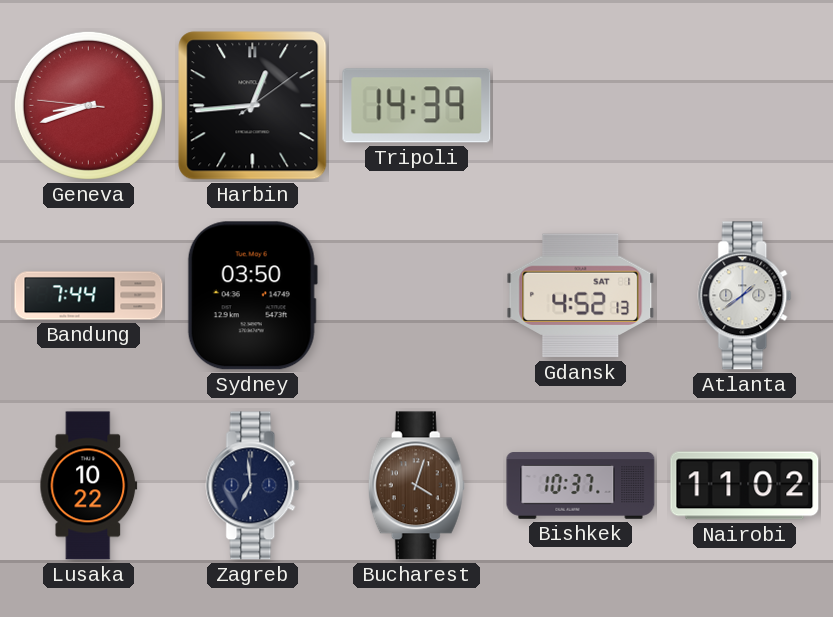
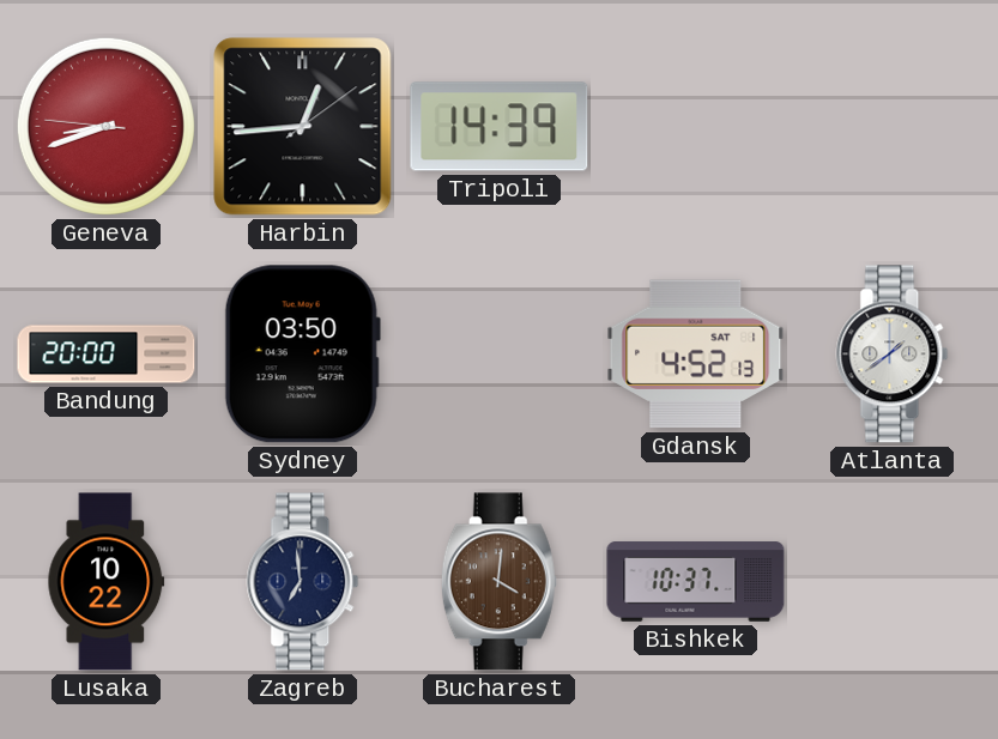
Bandung: 7:44 -> 20:00 (107, 355)
Bucharest: 4:03 -> 4:01 (498, 582)
Nairobi: 11:02 -> none (745, 486)
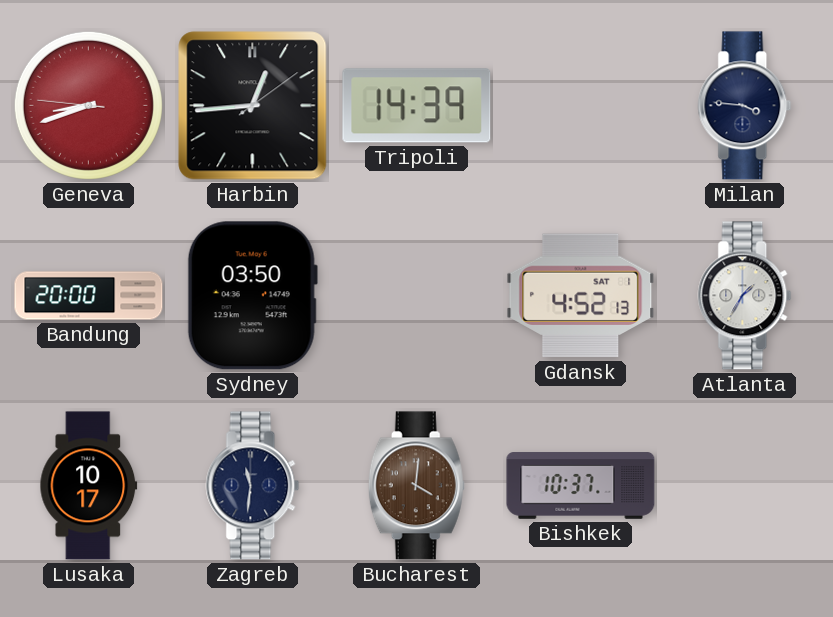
Milan: none -> 3:46 (745, 106)
Atlanta: 1:39 -> 1:35 (745, 296)
Lusaka: 10:22 -> 10:17 (89, 486)
Zagreb: 6:59 -> 11:31 (253, 486)
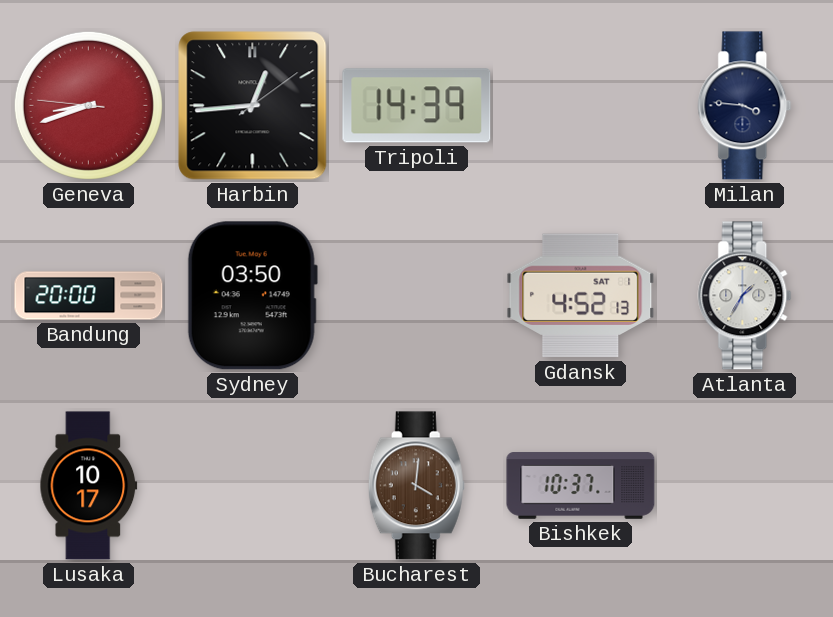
Zagreb: 11:31 -> none (253, 486)
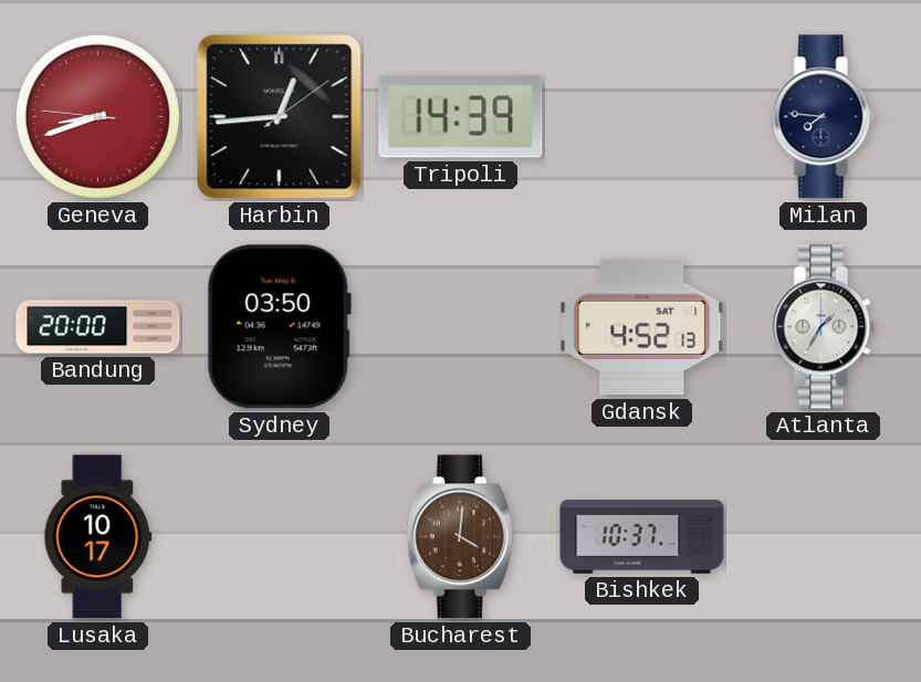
Milan: 3:46 -> 7:46 (824, 117)
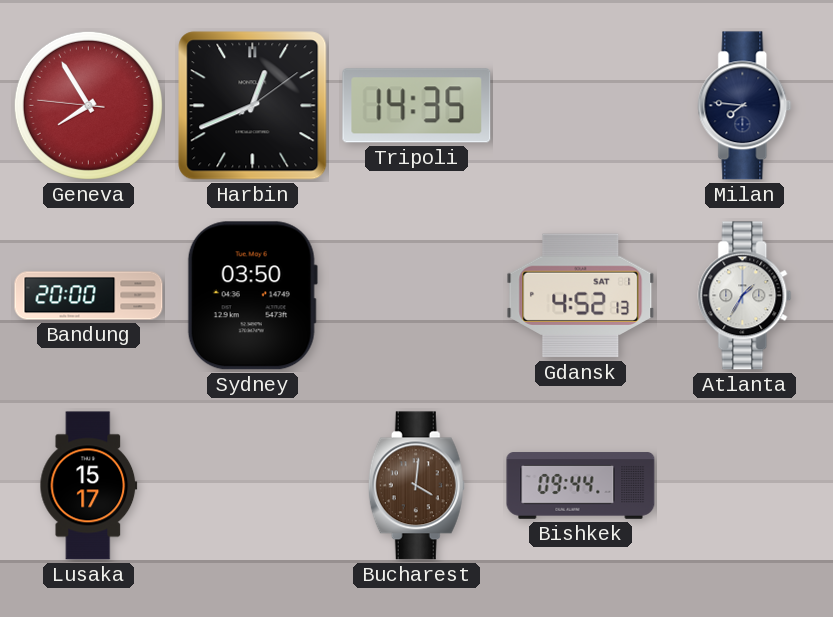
Geneva: 8:41 -> 7:54 (88, 105)
Harbin: 12:44 -> 12:41 (253, 106)
Tripoli: 14:39 -> 14:35 (417, 106)
Lusaka: 10:17 -> 15:17 (89, 486)
Bishkek: 10:37 -> 09:44 (581, 486)
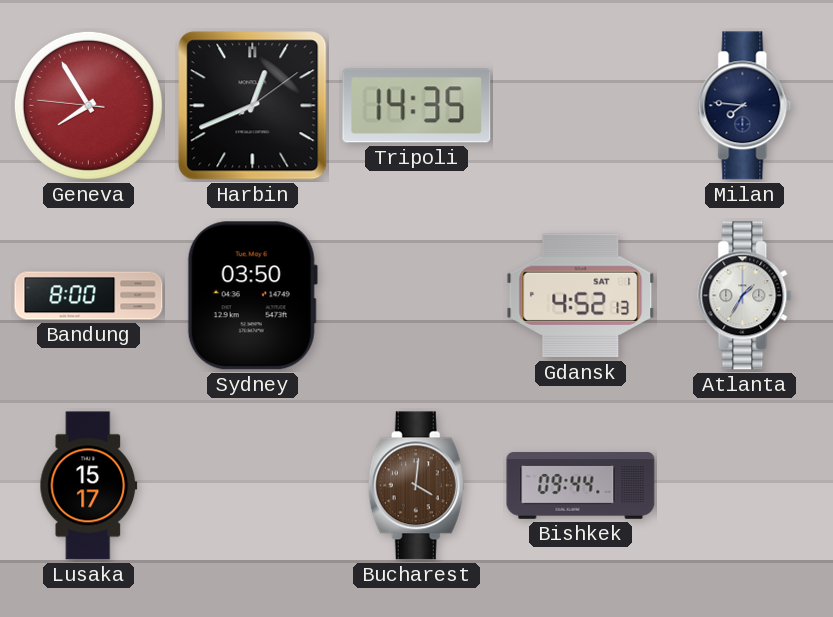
Bandung: 20:00 -> 8:00 (89, 296)
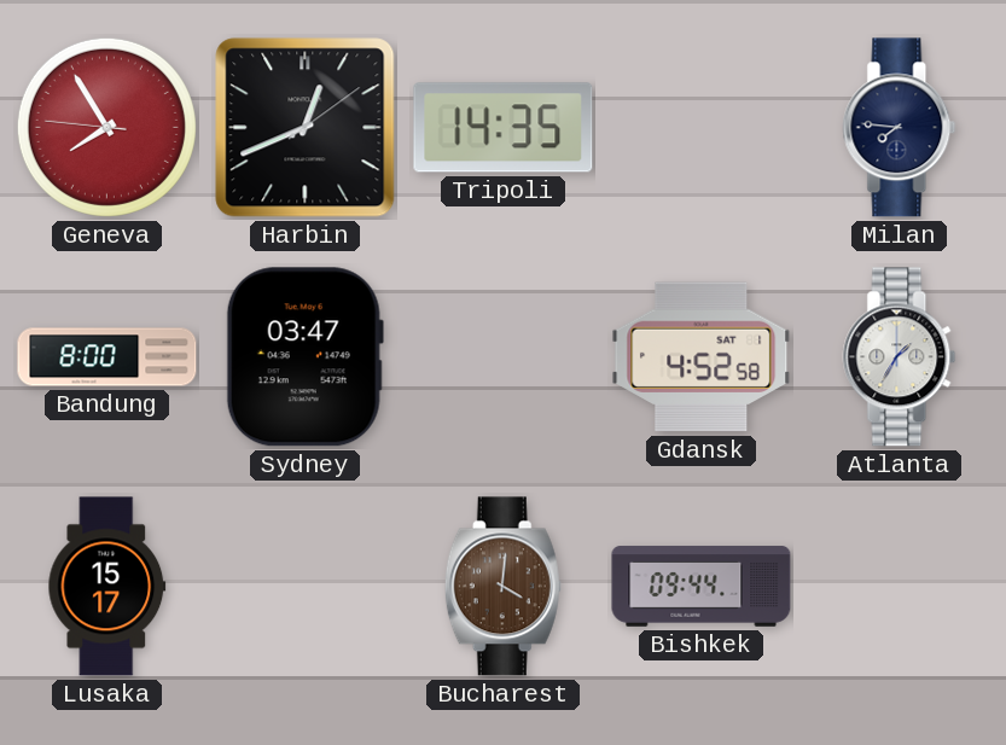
Sydney: 03:50 -> 03:47 (304, 357)
Gdansk: 4:52:13 -> 4:52:58 (702, 357)
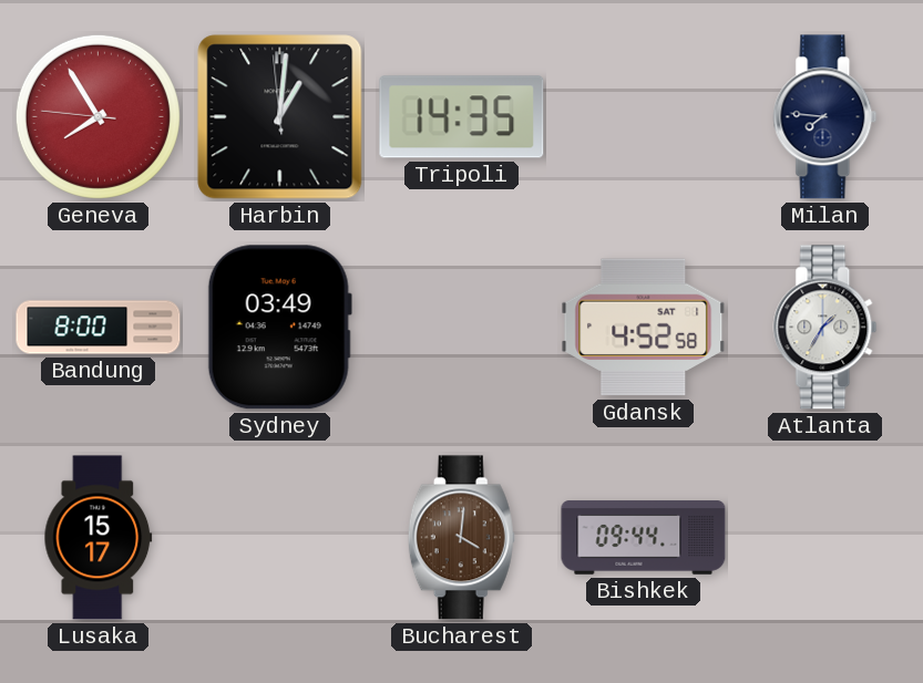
Harbin: 12:41 -> 1:00 (280, 117)
Sydney: 03:47 -> 03:49 (279, 328)
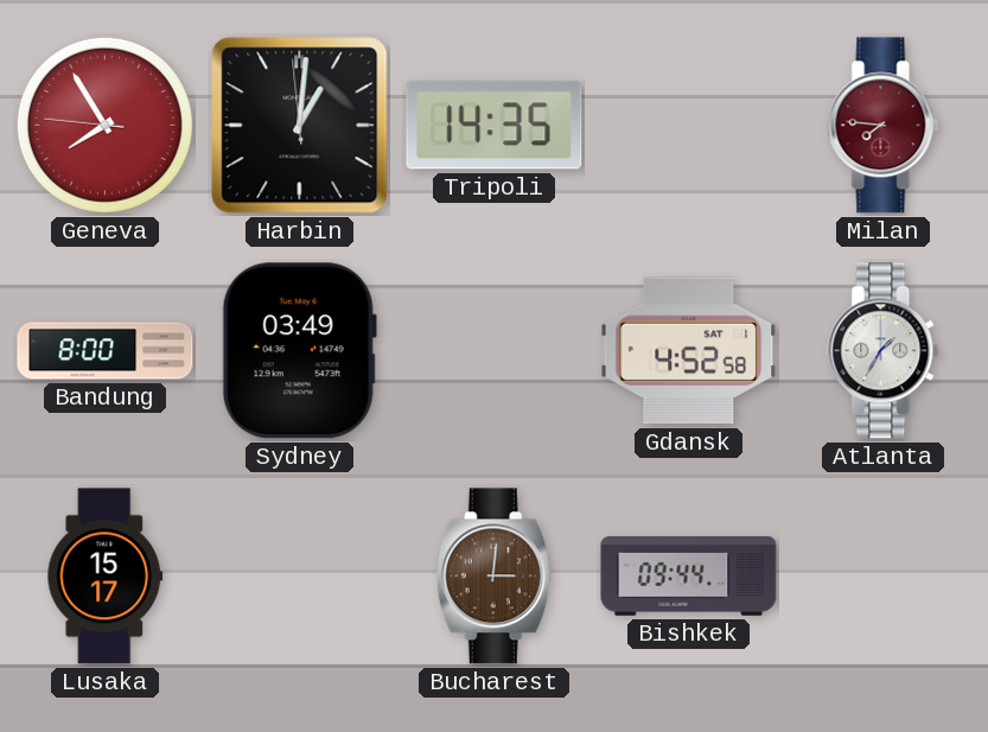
Milan dial: navy -> burgundy (884, 126)
Bucharest: 4:01 -> 3:01 (493, 577)
